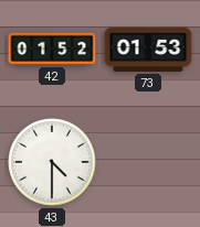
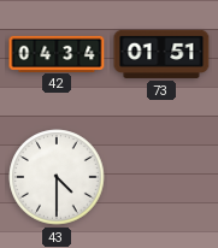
42: 01:52 -> 04:34 (57, 53)
73: 01:53 -> 01:51 (161, 54)
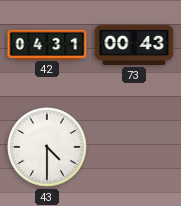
42: 04:34 -> 04:31 (47, 44)
73: 01:51 -> 00:43 (134, 45)
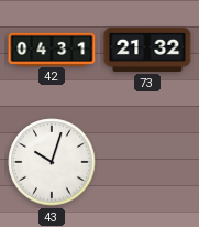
73: 00:43 -> 21:32 (147, 50)
43: 4:30 -> 10:03 (52, 162)
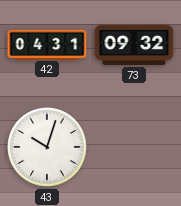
73: 21:32 -> 09:32 (134, 45)
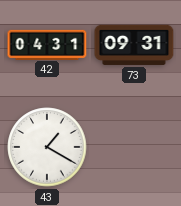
73: 09:32 -> 09:31 (134, 45)
43: 10:03 -> 1:20 (47, 147)
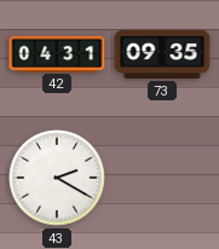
73: 09:31 -> 09:35 (162, 54)
43: 1:20 -> 2:20 (57, 178)
